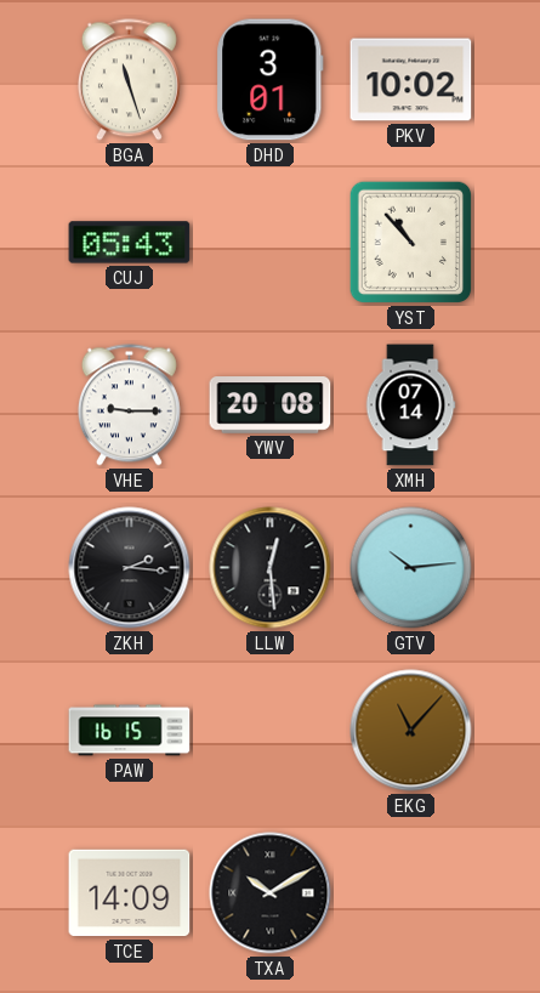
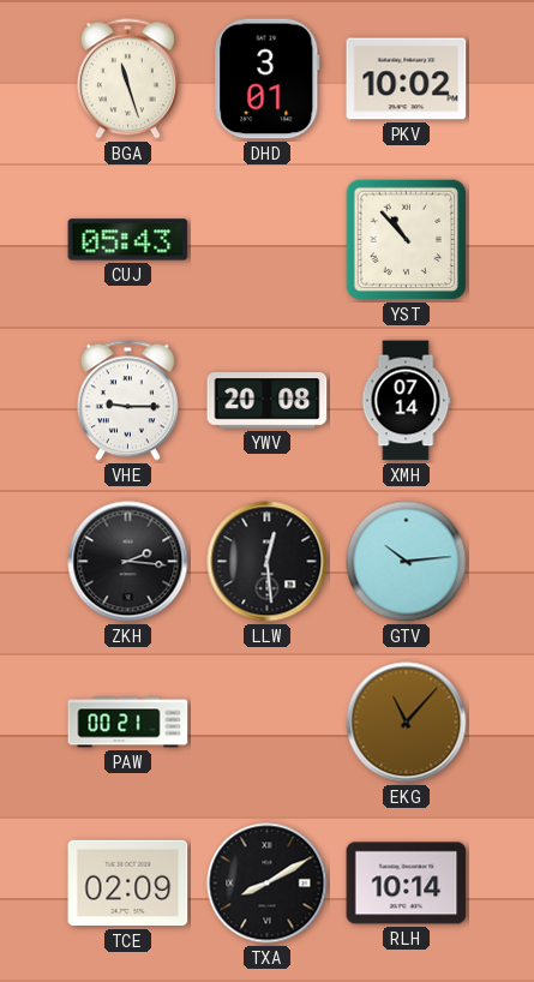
PAW: 16:15 -> 00:21 (128, 723)
TCE: 14:09 -> 02:09 (128, 884)
TXA: 10:10 -> 8:10 (268, 884)
RLH: none -> 10:14 (407, 884)
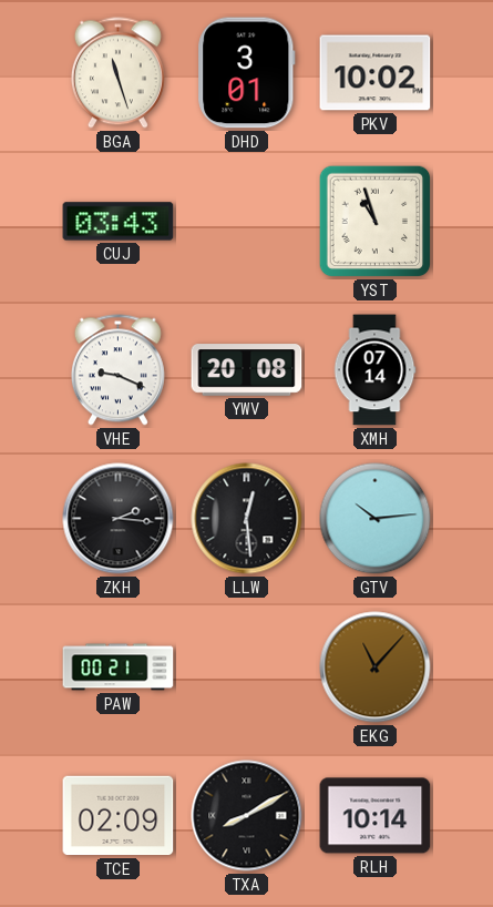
CUJ: 05:43 -> 03:43 (119, 222)
YST: 10:53 -> 10:57 (376, 222)
VHE: 9:15 -> 9:19 (117, 370)
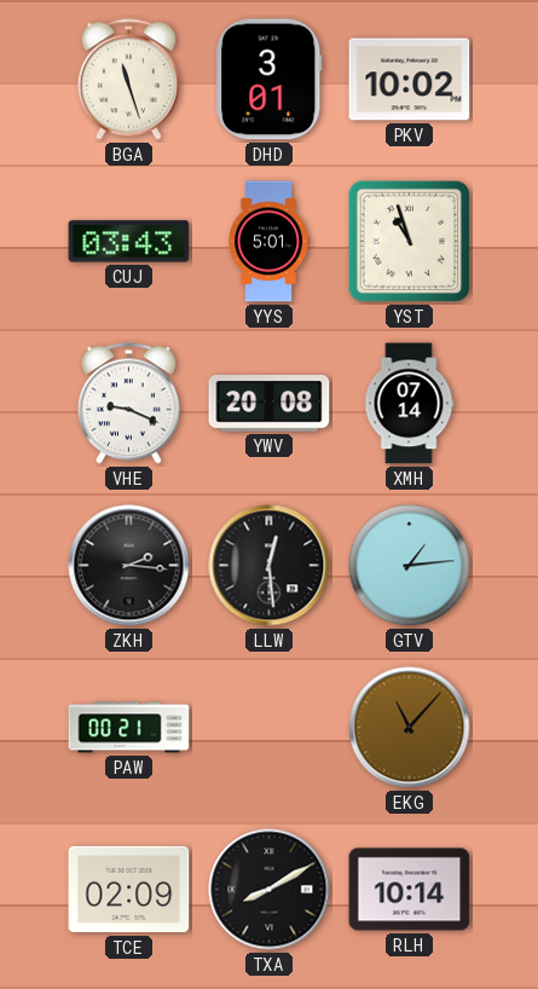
YYS: none -> 5:01 (268, 242)
GTV: 10:14 -> 1:14 (410, 566)
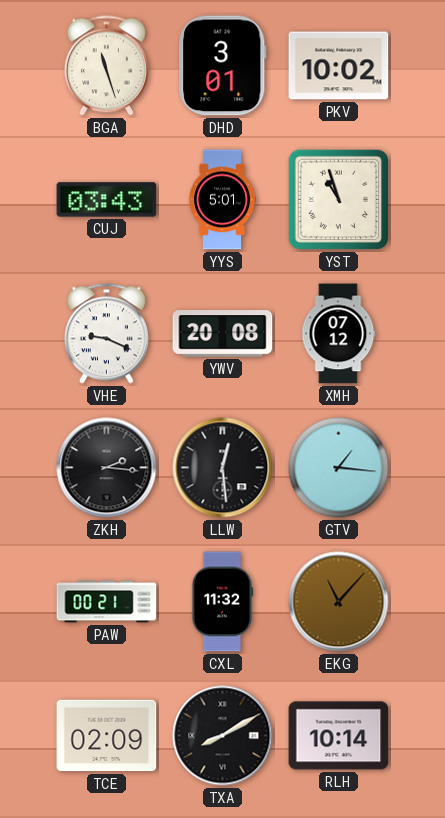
XMH: 07:14 -> 07:12 (338, 334)
GTV: 1:14 -> 1:16 (339, 468)
CXL: none -> 11:32 (223, 602)
